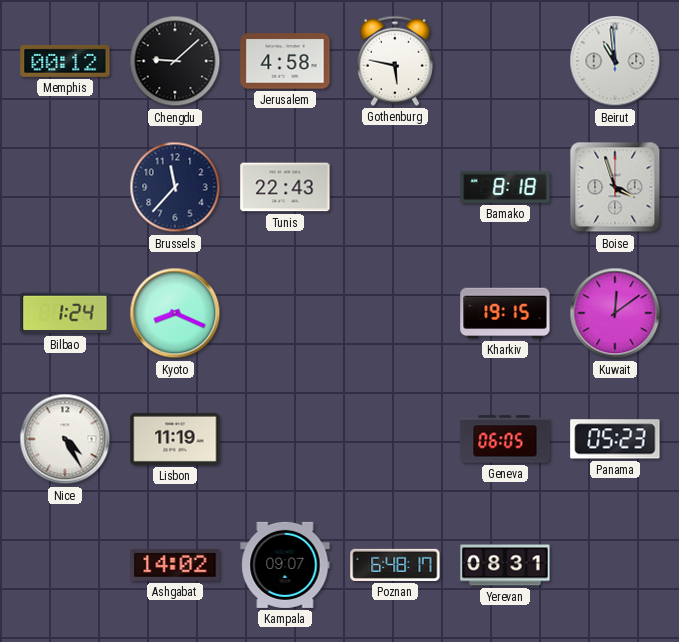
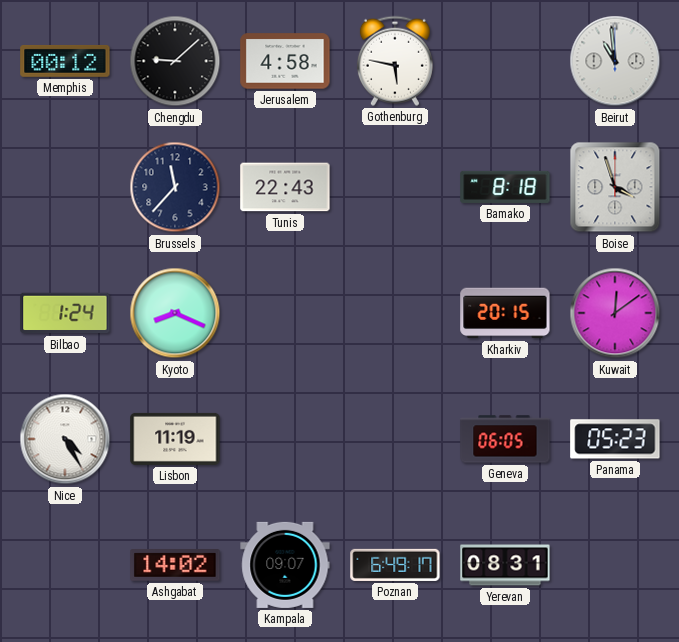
Kharkiv: 19:15 -> 20:15 (505, 313)
Poznan: 6:48 -> 6:49 (395, 565)
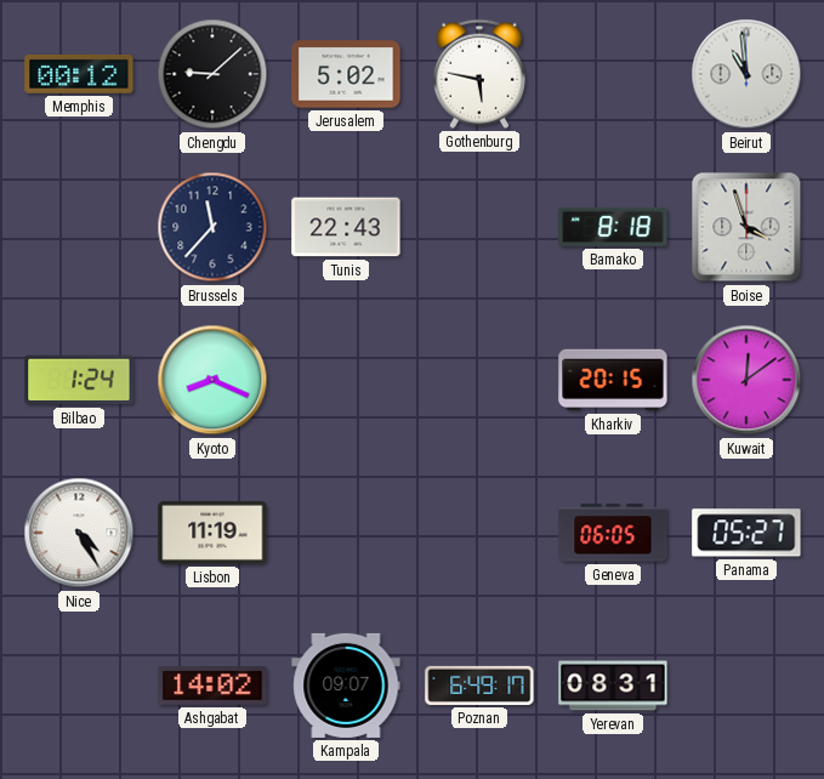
Jerusalem: 4:58 -> 5:02 (346, 74)
Panama: 05:23 -> 05:27 (746, 533)
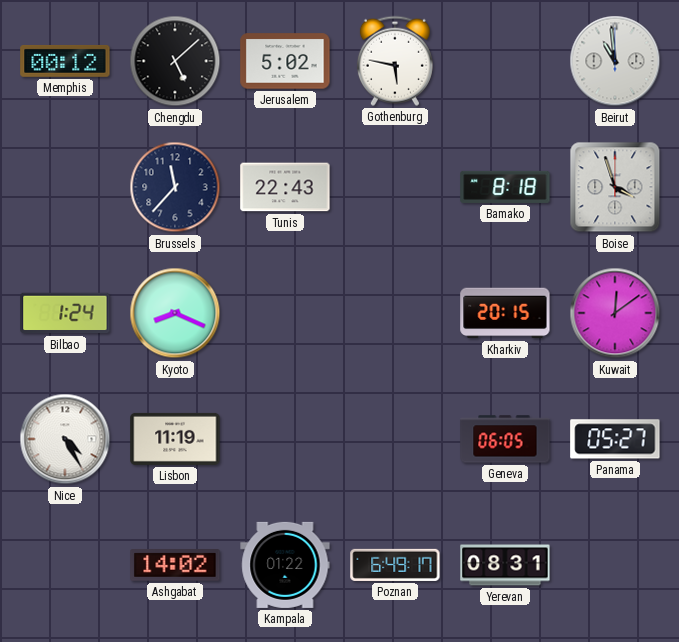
Chengdu: 9:08 -> 5:08 (175, 61)
Kampala: 09:07 -> 01:22 (285, 565)
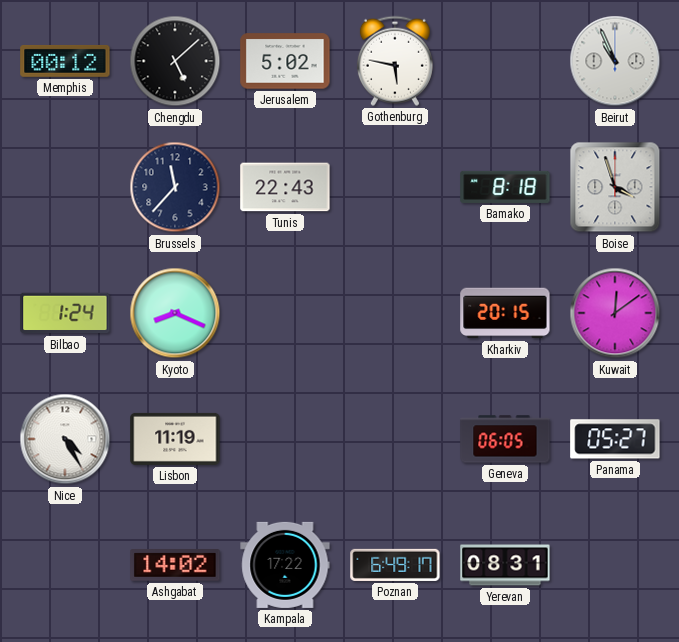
Beirut: 10:59 -> 10:56 (615, 61)
Kampala: 01:22 -> 17:22 (285, 565)
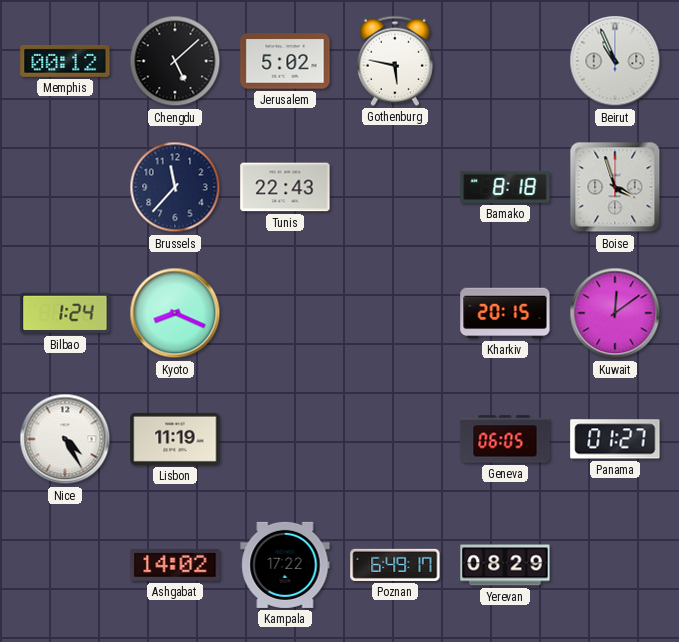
Panama: 05:27 -> 01:27 (615, 439)
Yerevan: 08:31 -> 08:29 (505, 565)
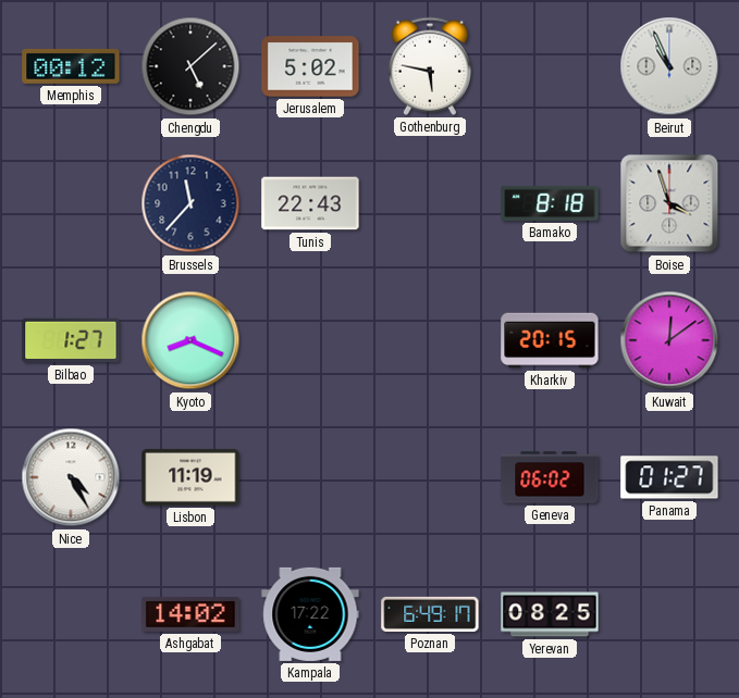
Bilbao: 1:24 -> 1:27 (71, 340)
Geneva: 06:05 -> 06:02 (550, 477)
Yerevan: 08:29 -> 08:25 (550, 614)
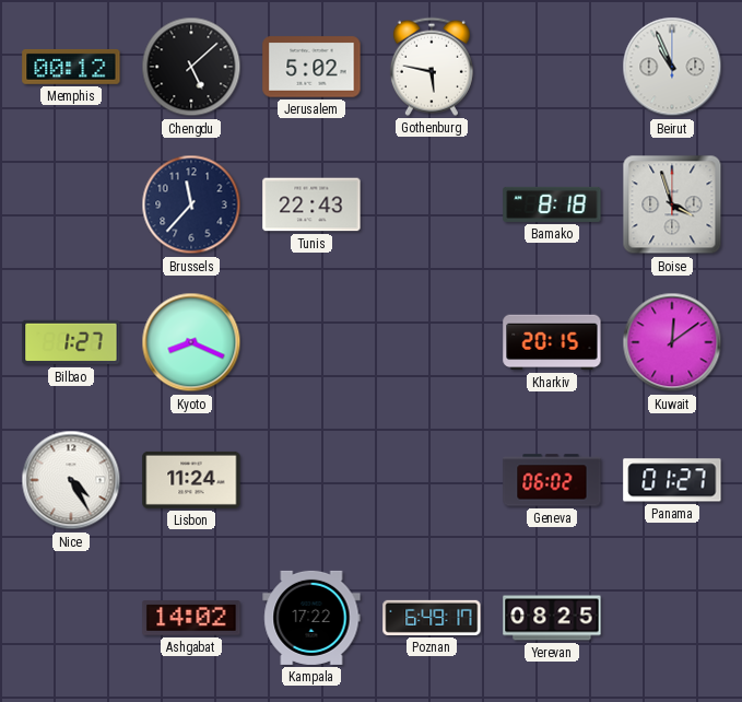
Lisbon: 11:19 -> 11:24 (191, 480)
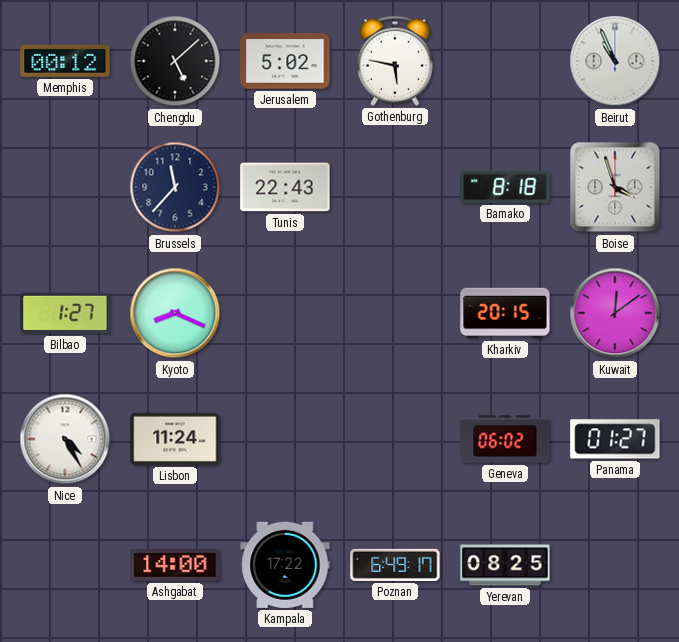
Ashgabat: 14:02 -> 14:00 (175, 565)
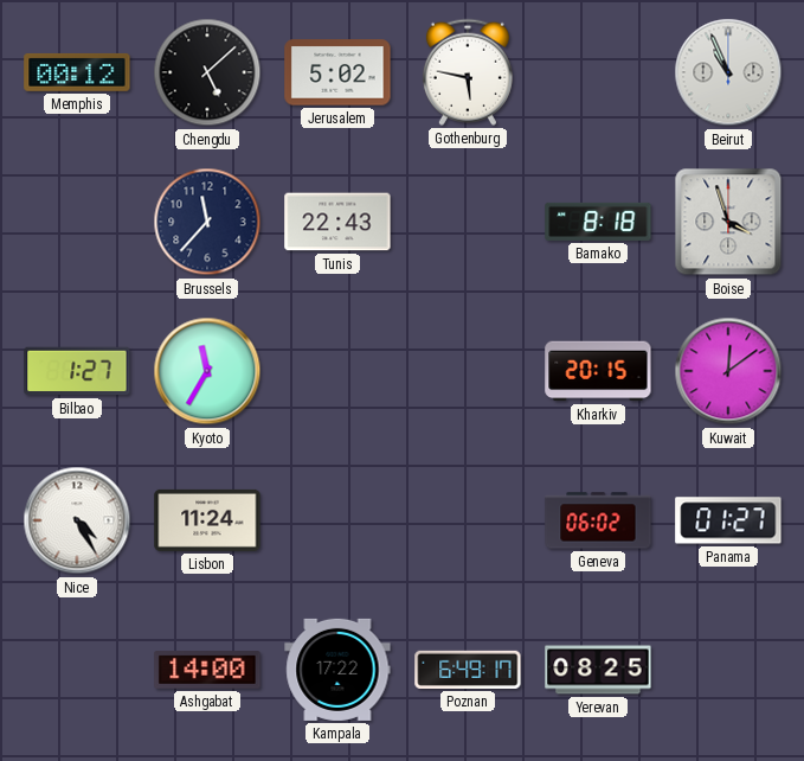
Kyoto: 8:19 -> 11:35 (207, 371)
